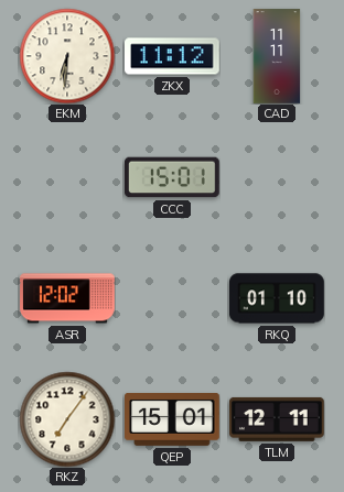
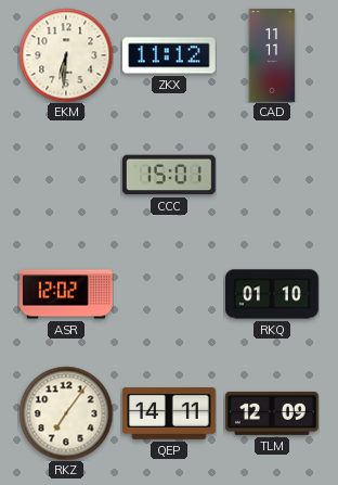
QEP: 15:01 -> 14:11 (170, 414)
TLM: 12:11 -> 12:09 (273, 413)
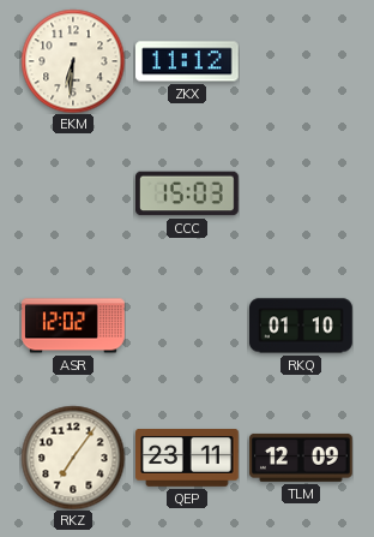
CAD: 11:11 -> none (272, 55)
CCC: 15:01 -> 15:03 (188, 193)
QEP: 14:11 -> 23:11 (188, 459)
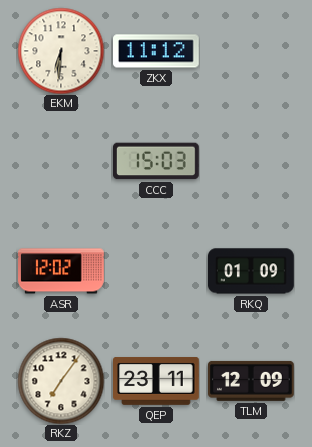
RKQ: 01:10 -> 01:09 (252, 271)
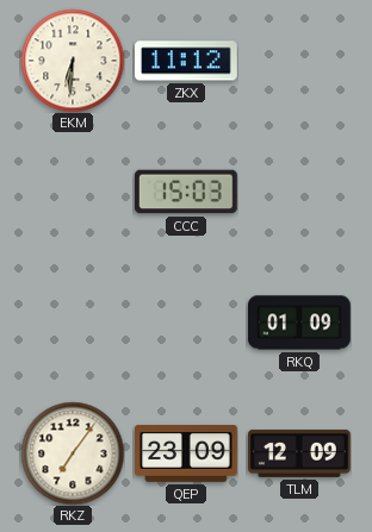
ASR: 12:02 -> none (61, 271)
QEP: 23:11 -> 23:09 (187, 455)
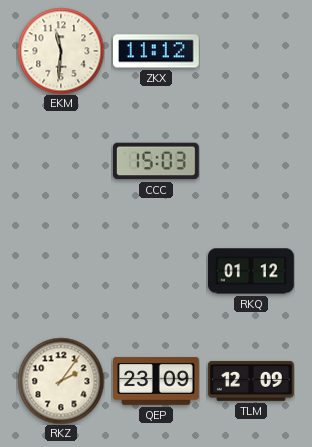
EKM: 6:31 -> 11:31 (61, 51)
RKQ: 01:09 -> 01:12 (252, 271)
RKZ: 7:06 -> 2:06 (61, 381)
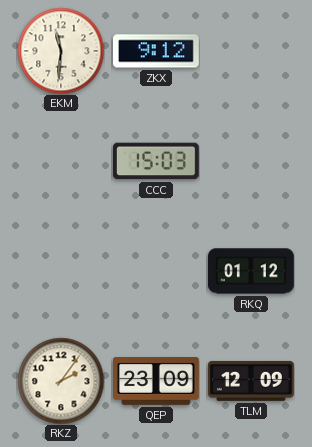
ZKX: 11:12 -> 9:12 (157, 51)
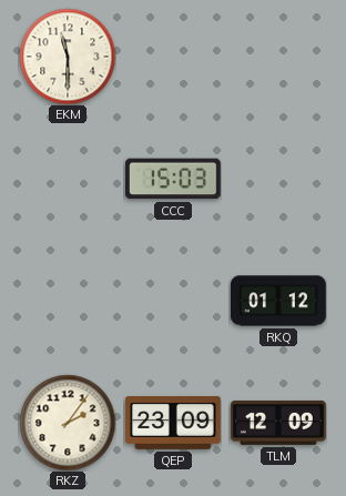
EKM: 11:31 -> 11:30 (68, 57)
ZKX: 9:12 -> none (157, 51)
